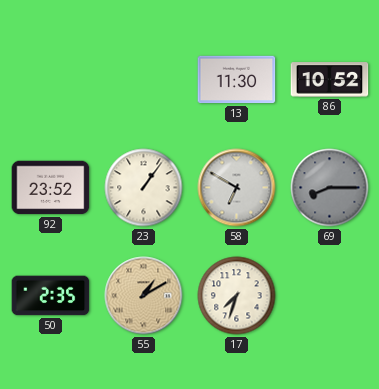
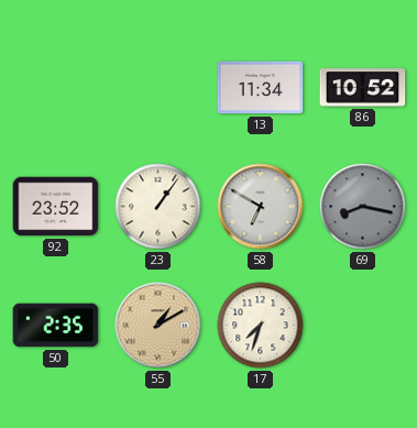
13: 11:30 -> 11:34 (261, 88)
69: 8:15 -> 8:17 (363, 207)
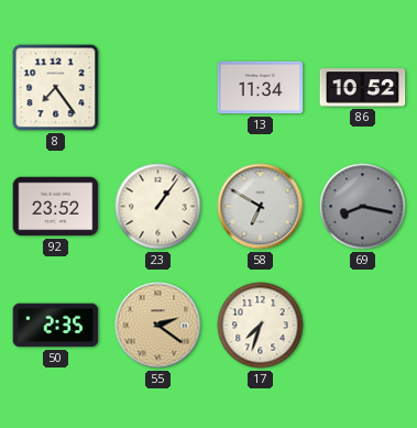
8: none -> 7:24 (56, 88)
55: 1:10 -> 2:21 (158, 326)
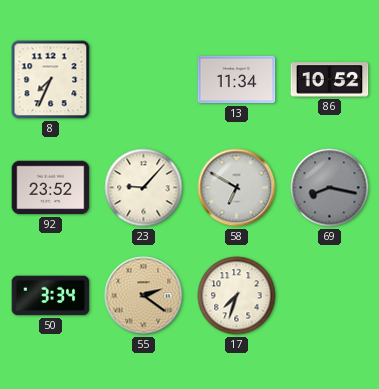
8: 7:24 -> 7:34 (51, 80)
23: 1:06 -> 9:07 (144, 188)
50: 2:35 -> 3:34 (51, 296)
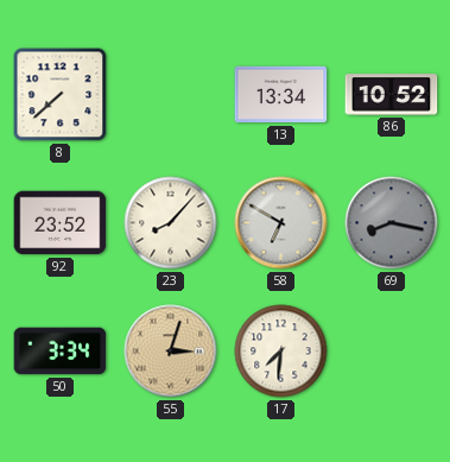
8: 7:34 -> 7:38 (61, 95)
13: 11:34 -> 13:34 (281, 95)
23: 9:07 -> 8:07 (171, 223)
55: 2:21 -> 3:03 (171, 352)
17: 7:33 -> 7:31 (281, 352)
